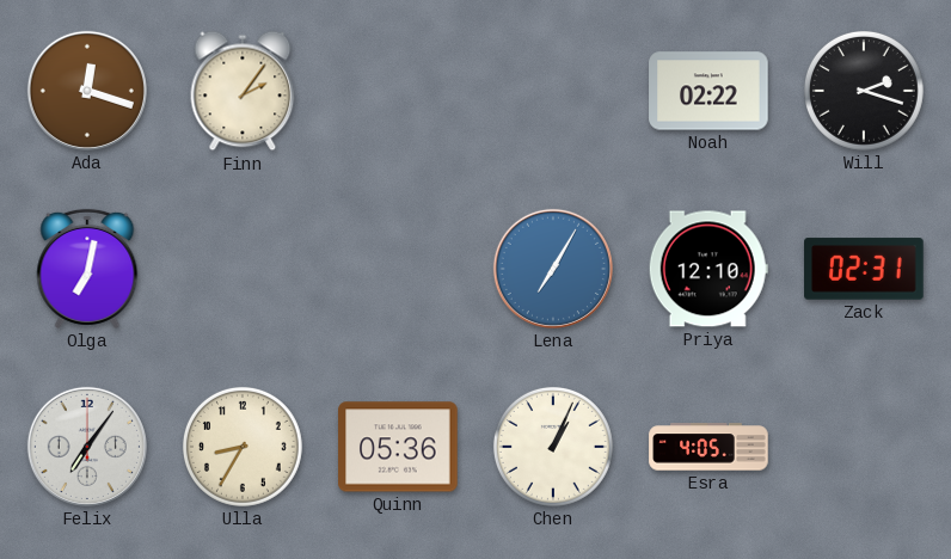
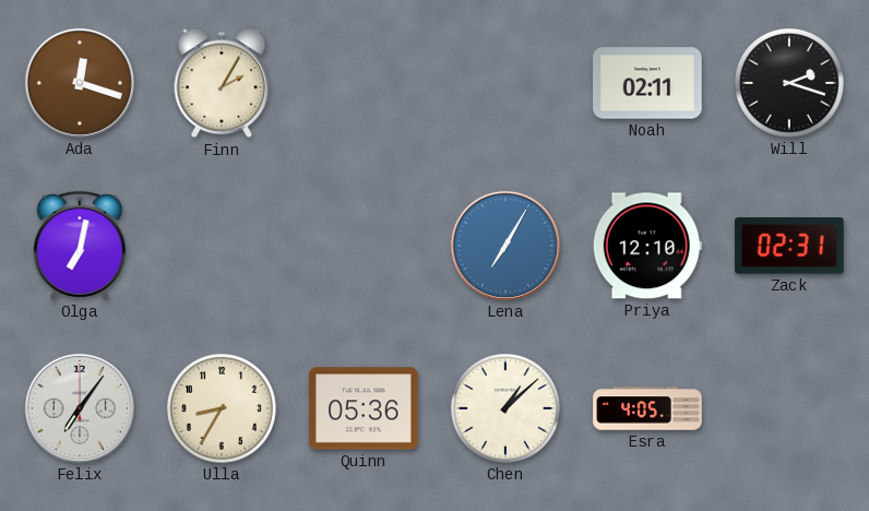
Finn: 2:06 -> 2:05 (222, 83)
Noah: 02:22 -> 02:11 (647, 83)
Chen: 1:04 -> 1:08 (505, 408)
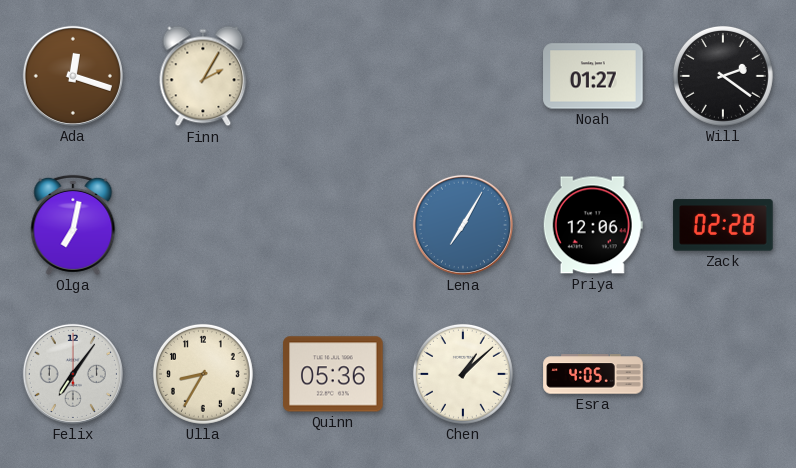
Noah: 02:11 -> 01:27 (593, 76)
Will: 2:18 -> 2:21 (723, 76)
Priya: 12:10 -> 12:06 (593, 225)
Zack: 02:31 -> 02:28 (723, 225)
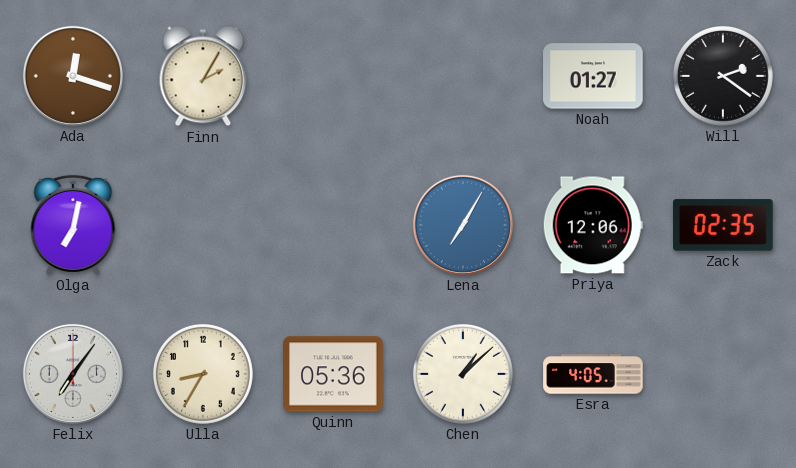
Zack: 02:28 -> 02:35 (723, 225)
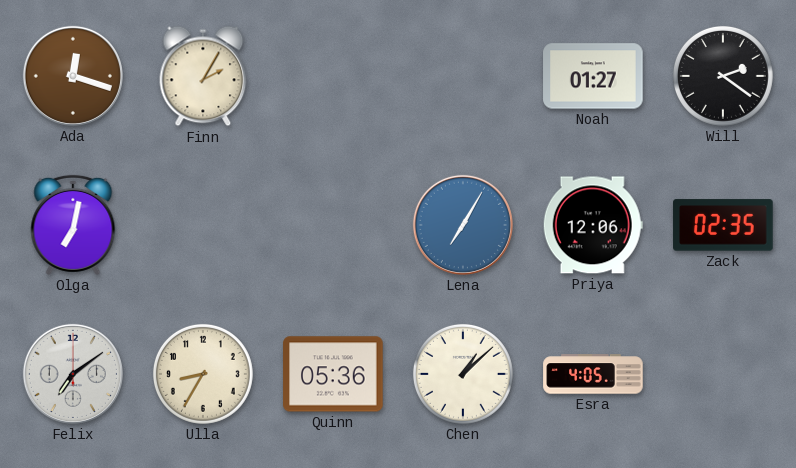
Felix: 7:06 -> 7:09 (73, 374)
